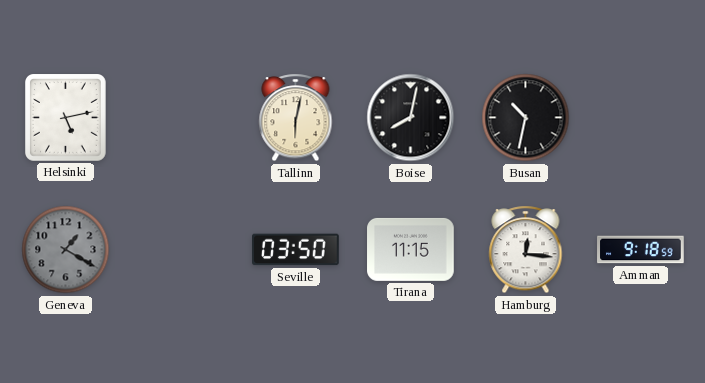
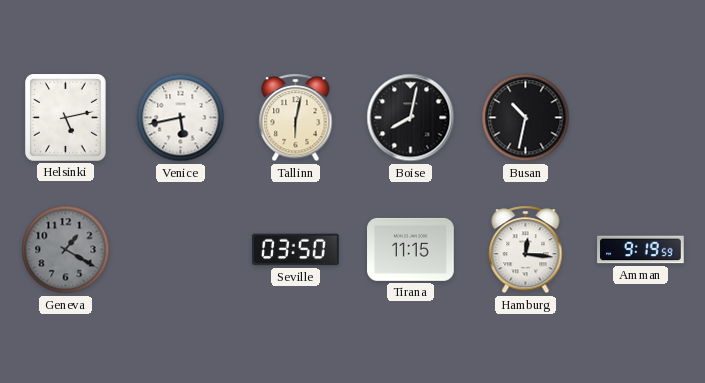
Venice: none -> 5:43 (181, 118)
Amman: 9:18 -> 9:19 (641, 250)
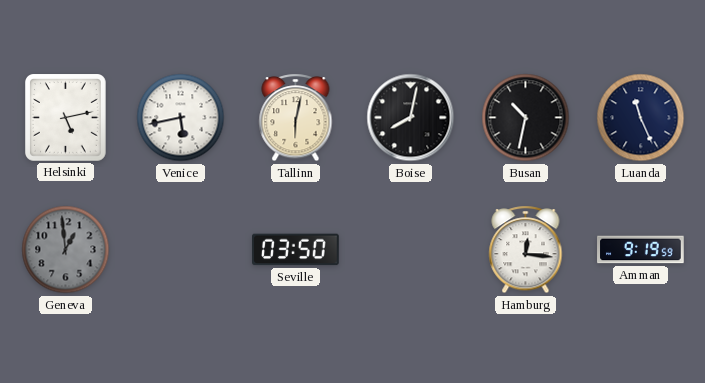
Luanda: none -> 11:26 (641, 118)
Geneva: 1:20 -> 12:59 (66, 250)
Tirana: 11:15 -> none (411, 249)
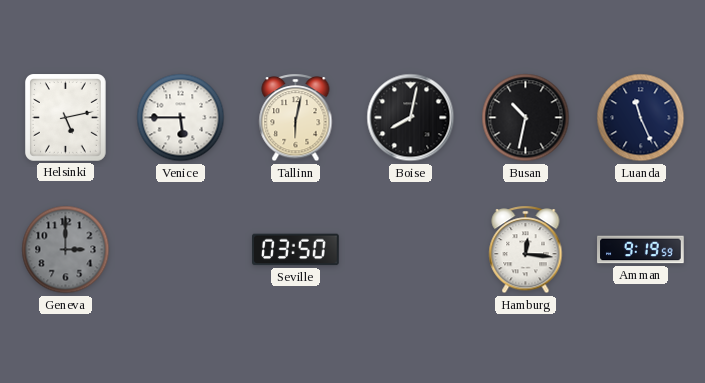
Venice: 5:43 -> 5:45 (181, 118)
Geneva: 12:59 -> 3:00 (66, 250)
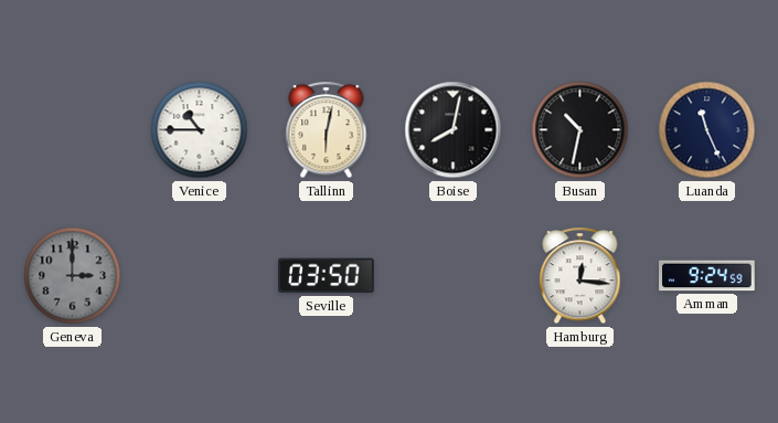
Helsinki: 5:13 -> none (66, 118)
Venice: 5:45 -> 10:45 (200, 130)
Amman: 9:19 -> 9:24 (707, 276)
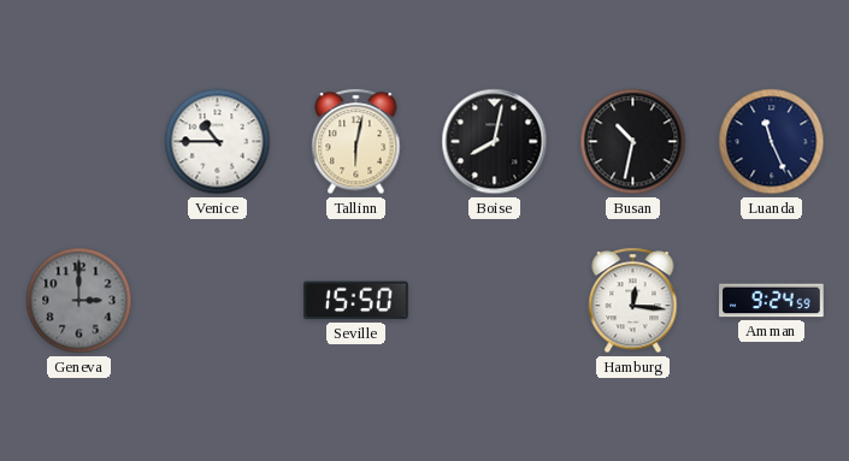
Seville: 03:50 -> 15:50 (356, 301)
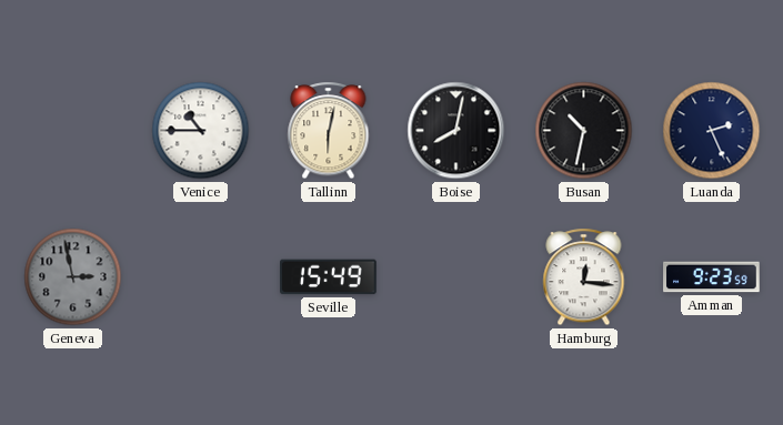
Luanda: 11:26 -> 2:26 (712, 131)
Geneva: 3:00 -> 2:58 (73, 277)
Seville: 15:50 -> 15:49 (329, 277)
Amman: 9:24 -> 9:23 (712, 277)
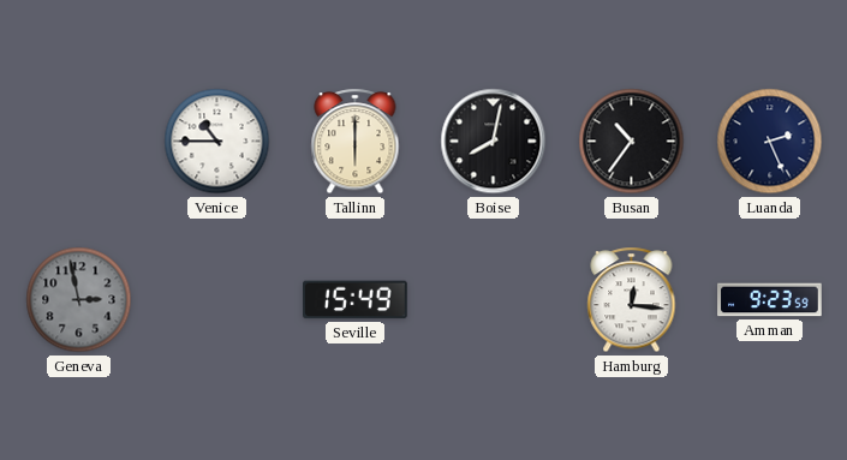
Tallinn: 6:02 -> 6:00 (356, 142)
Busan: 10:32 -> 10:36 (632, 142)
